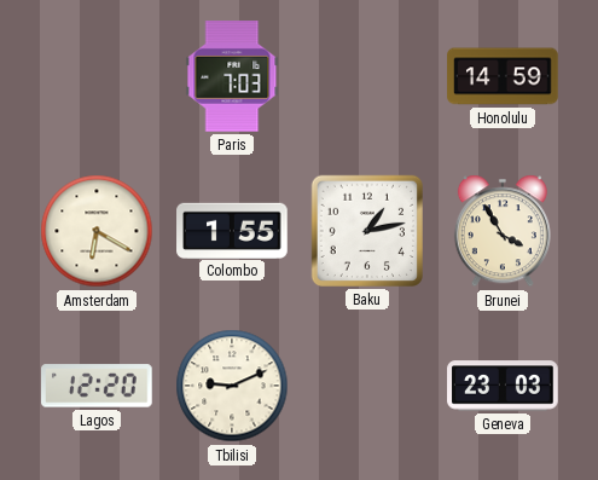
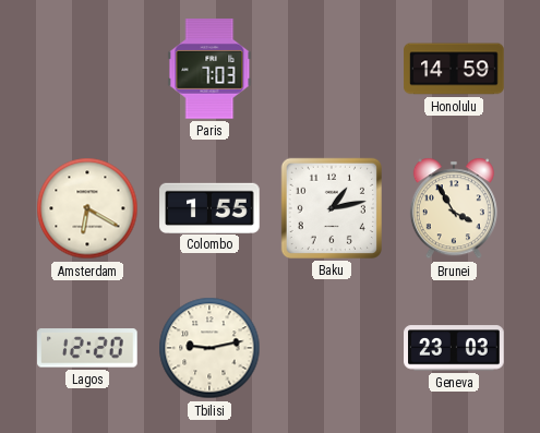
Tbilisi: 9:11 -> 9:13 (209, 348)
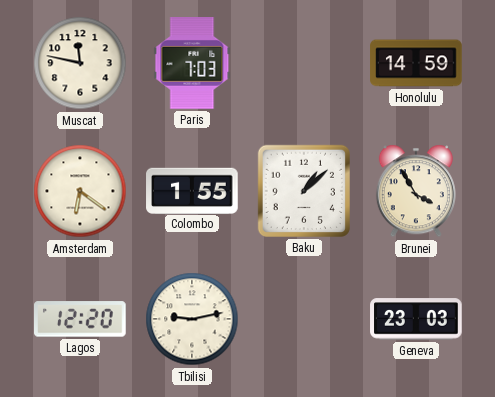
Muscat: none -> 11:47 (80, 63)
Amsterdam: 6:20 -> 6:21 (80, 191)
Baku: 1:13 -> 1:08 (304, 191)
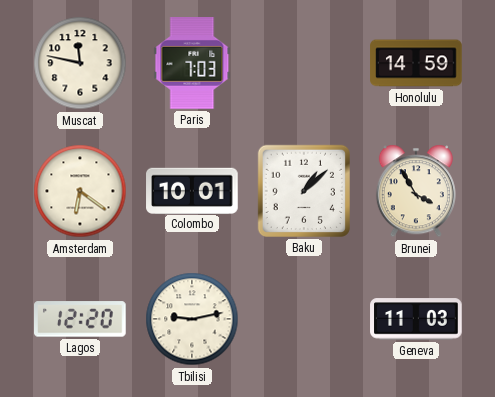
Colombo: 1:55 -> 10:01 (192, 190)
Geneva: 23:03 -> 11:03 (416, 319)
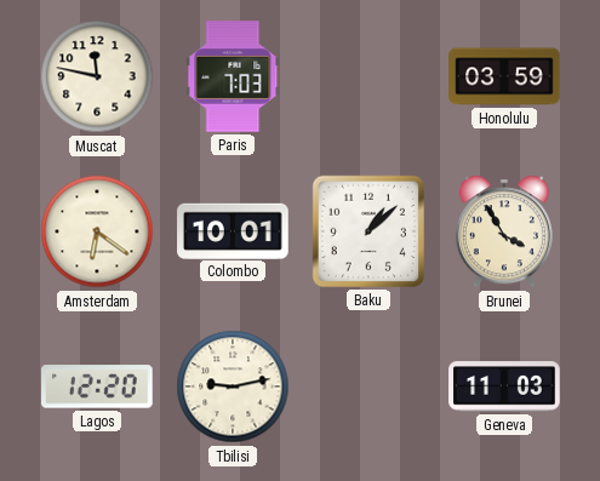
Honolulu: 14:59 -> 03:59 (504, 76)
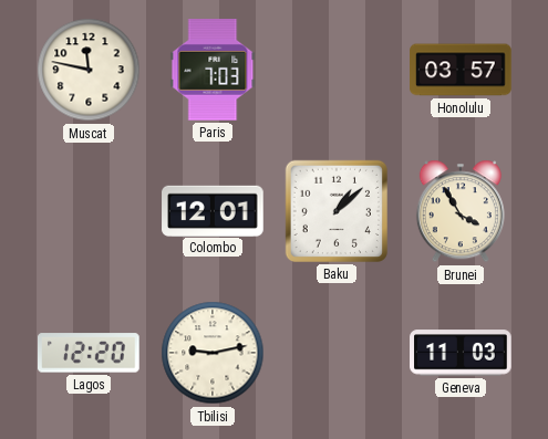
Honolulu: 03:59 -> 03:57 (461, 70)
Amsterdam: 6:21 -> none (97, 231)
Colombo: 10:01 -> 12:01 (213, 210)
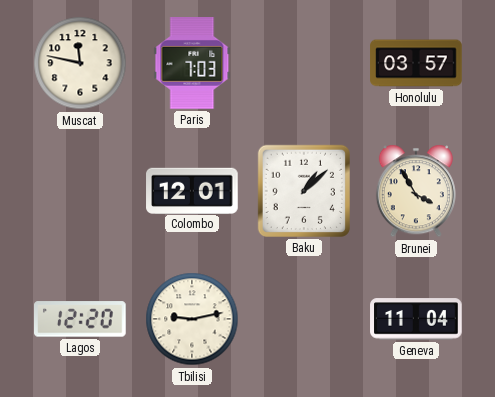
Geneva: 11:03 -> 11:04 (416, 319)
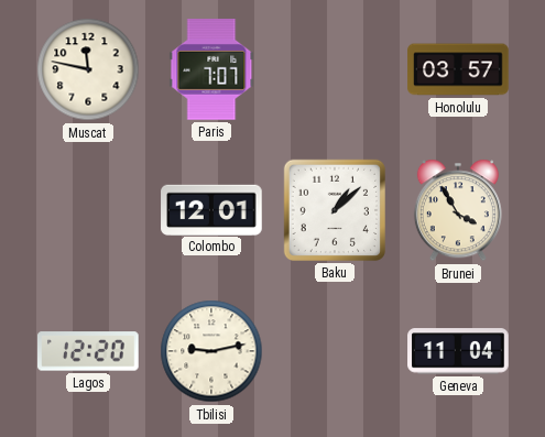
Paris: 7:03 -> 7:07 (211, 69)
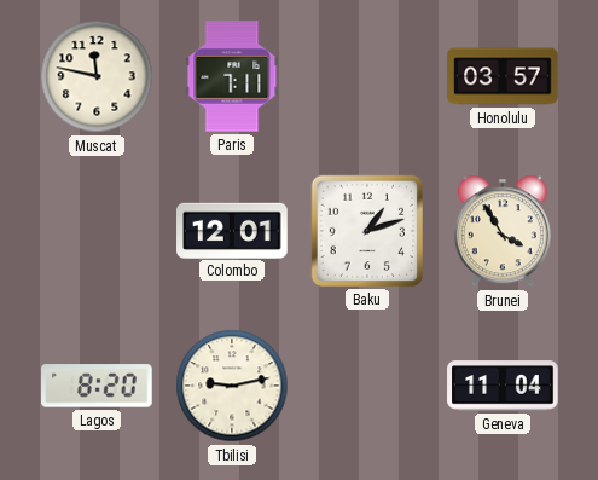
Paris: 7:07 -> 7:11 (232, 76)
Baku: 1:08 -> 1:12 (367, 231)
Lagos: 12:20 -> 8:20 (98, 386)
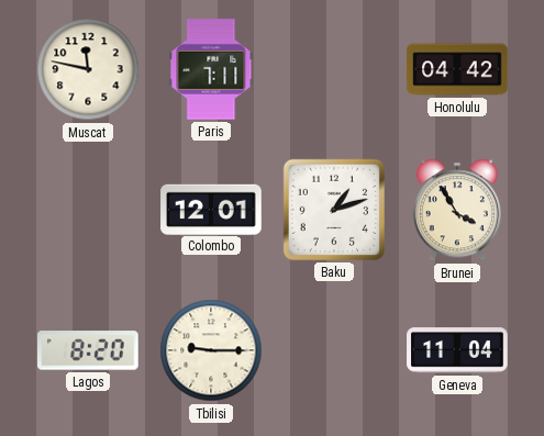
Honolulu: 03:57 -> 04:42 (457, 69)
Tbilisi: 9:13 -> 9:15 (211, 350)
